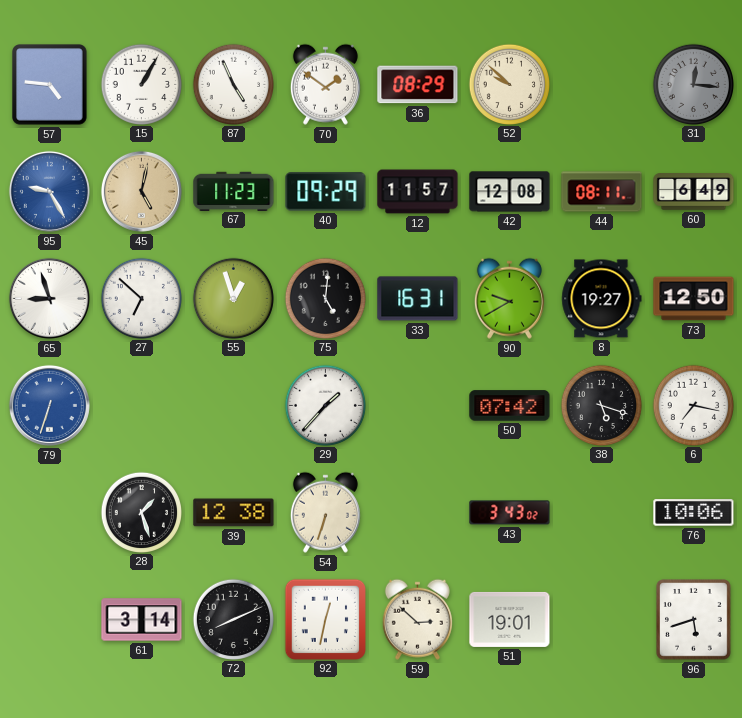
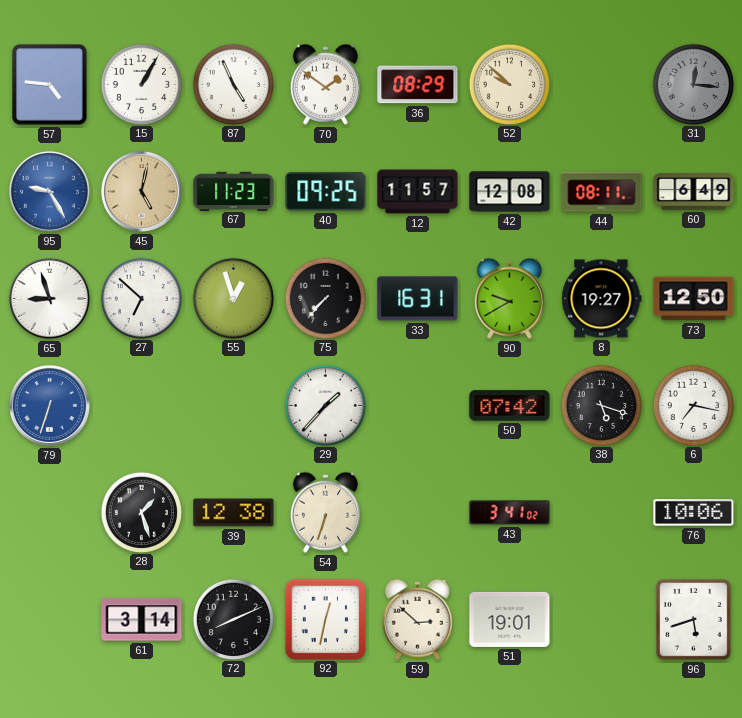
40: 09:29 -> 09:25 (326, 192)
75: 5:01 -> 7:37 (325, 298)
43: 3:43 -> 3:41 (510, 513)
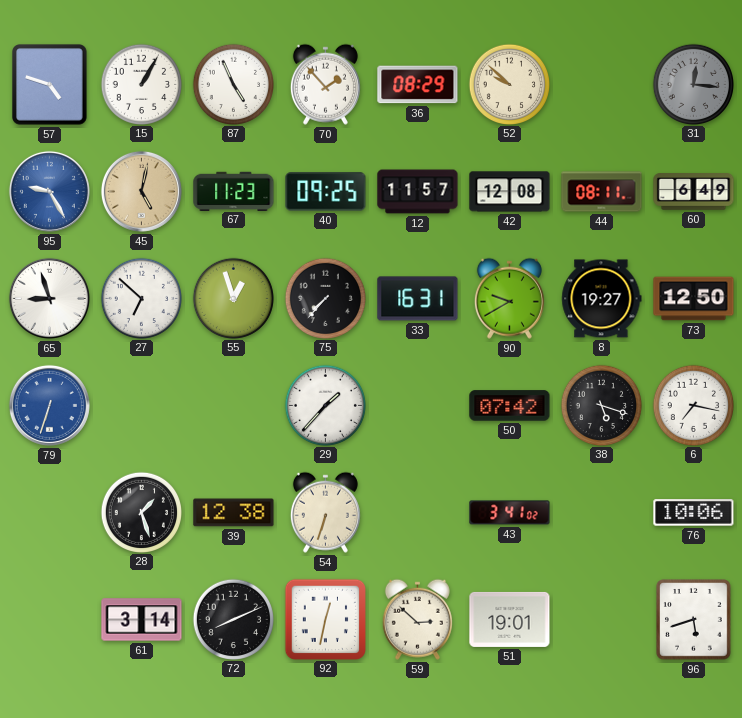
57: 4:46 -> 4:48 (50, 85)
70: 1:51 -> 1:53 (325, 84)
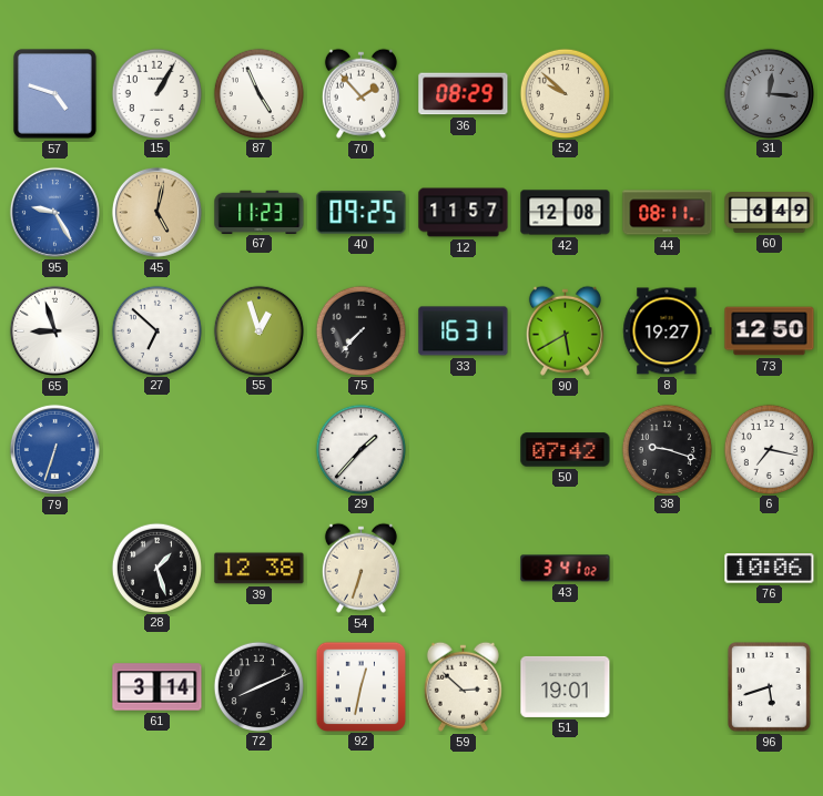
90: 9:40 -> 5:40 (565, 330)
38: 5:18 -> 9:18 (667, 449)
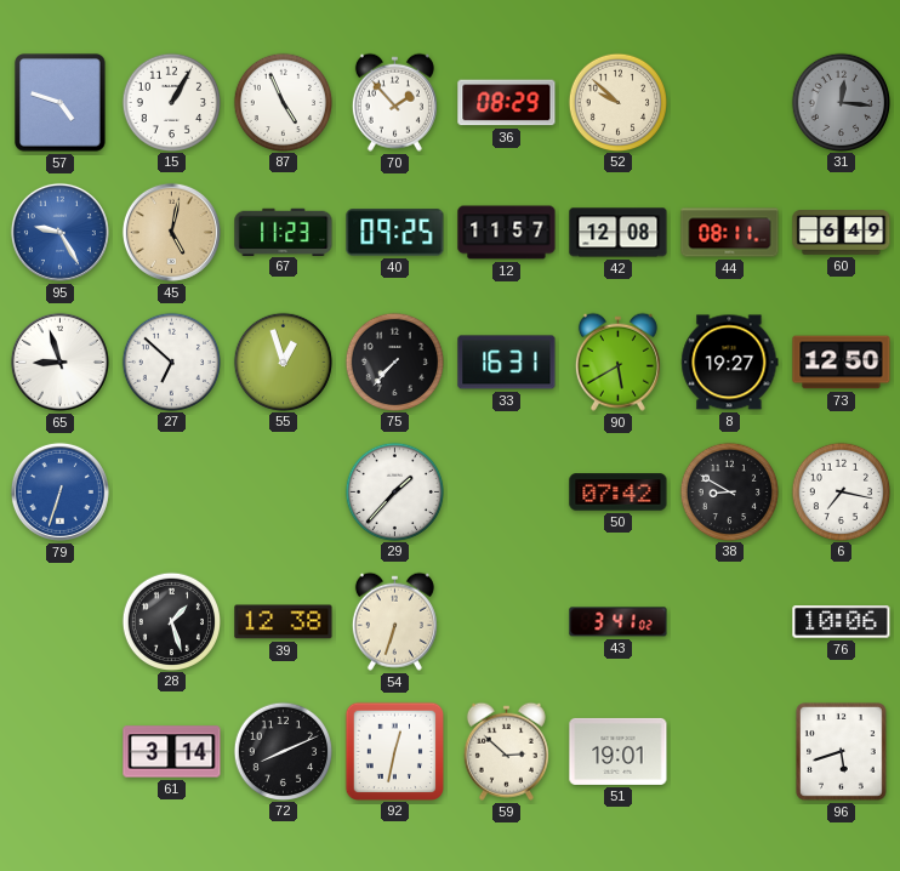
38: 9:18 -> 8:50 (729, 491)
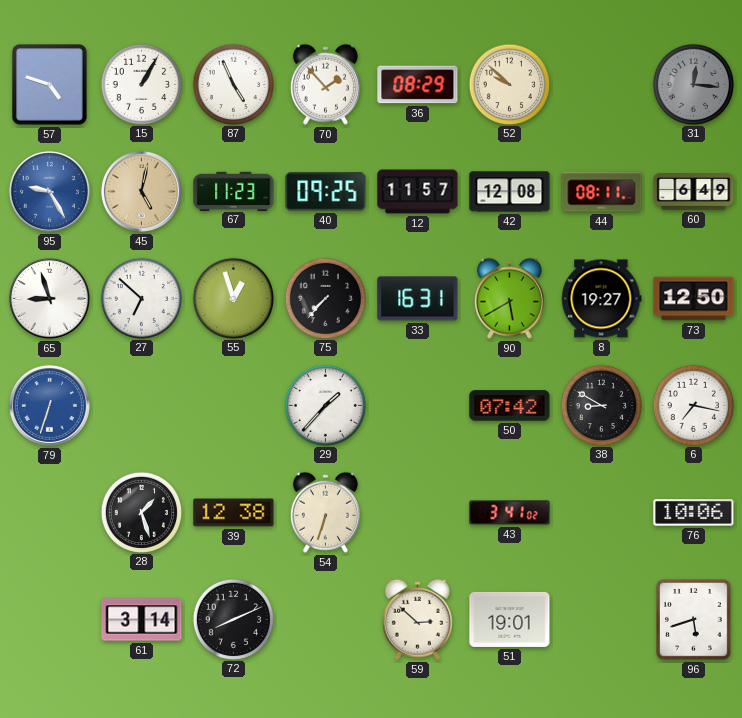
92: 12:32 -> none (394, 751)
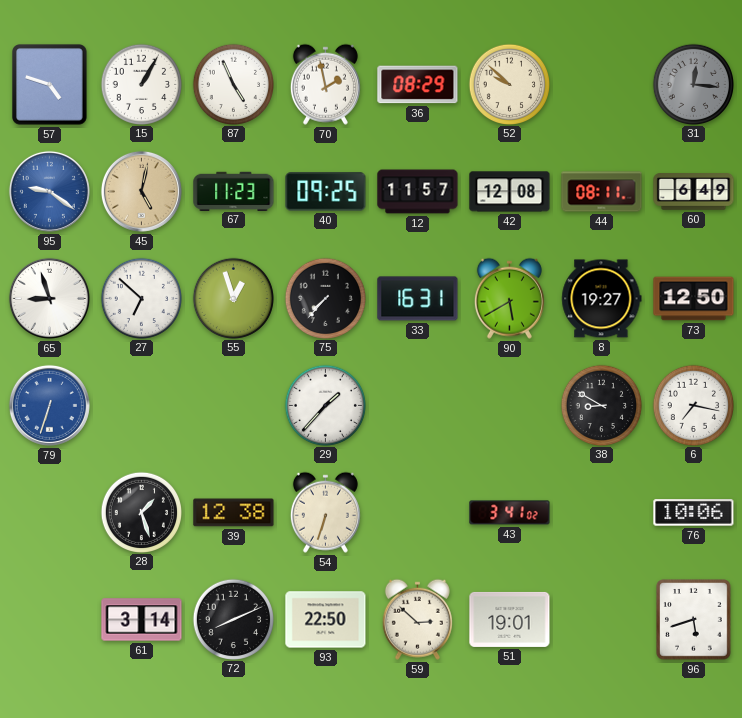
70: 1:53 -> 1:58 (325, 84)
95: 9:25 -> 9:21 (49, 191)
50: 07:42 -> none (510, 406)
93: none -> 22:50 (326, 620)
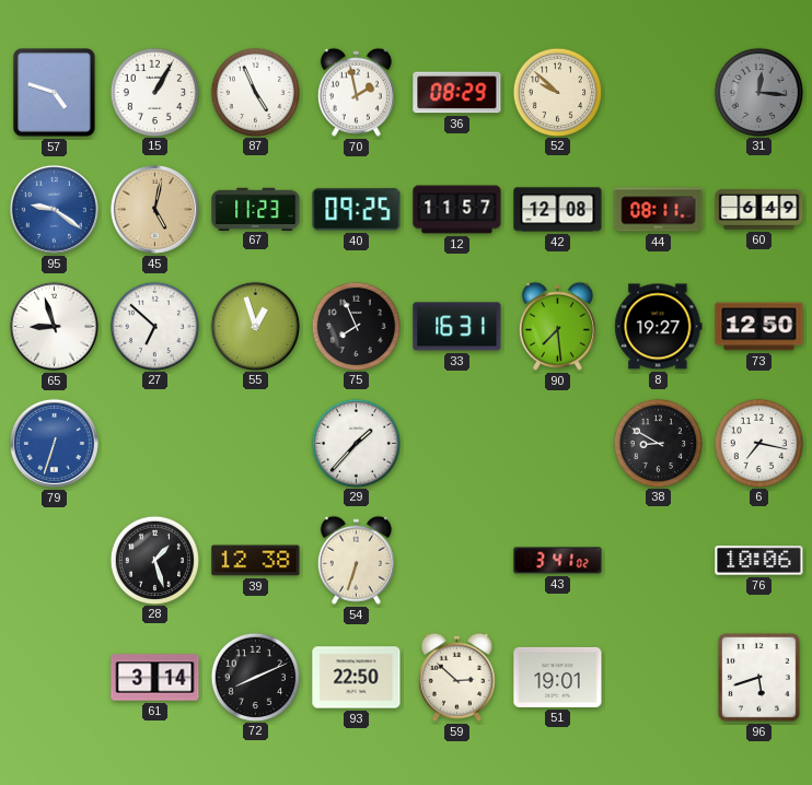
75: 7:37 -> 7:56 (356, 326)
90: 5:40 -> 7:29 (557, 326)
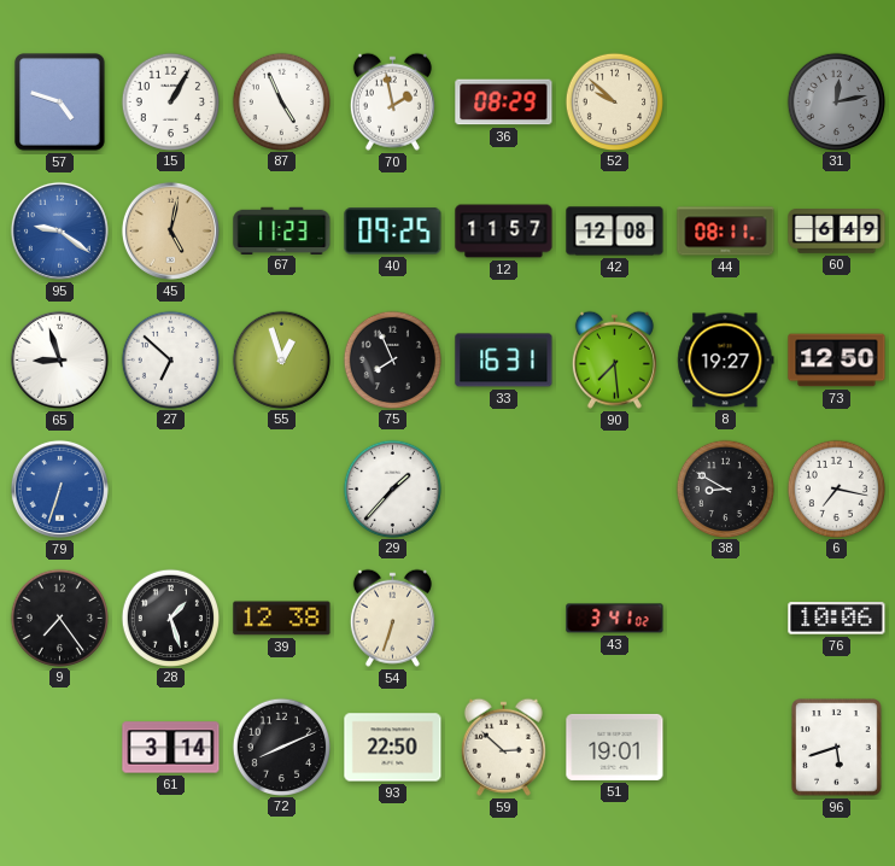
31: 12:16 -> 12:13 (836, 101)
9: none -> 7:24 (59, 618)
